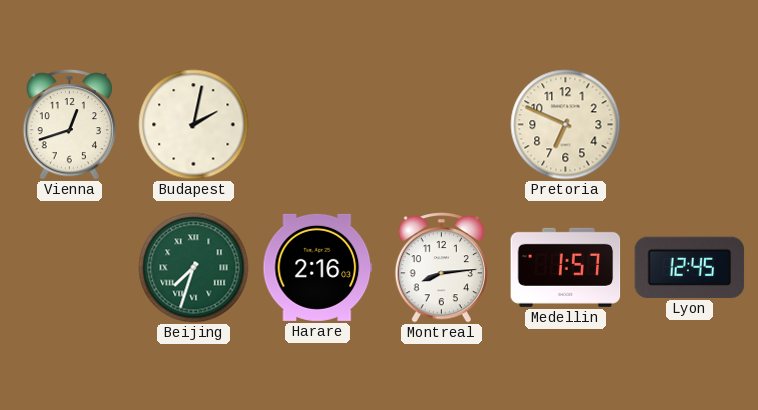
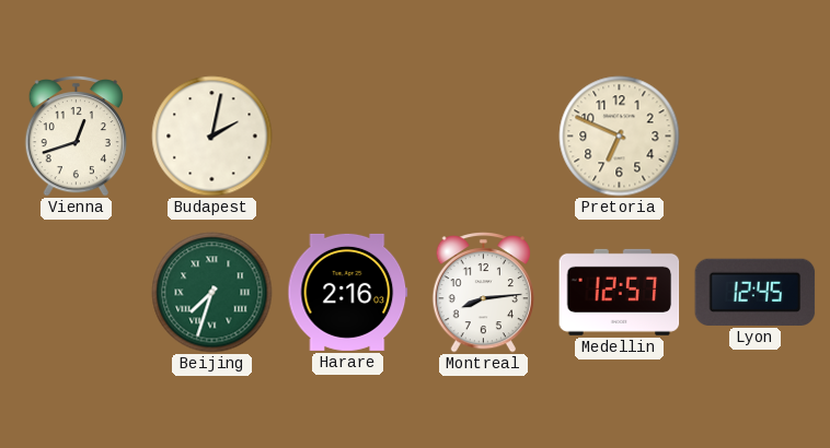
Medellin: 1:57 -> 12:57 (620, 292)
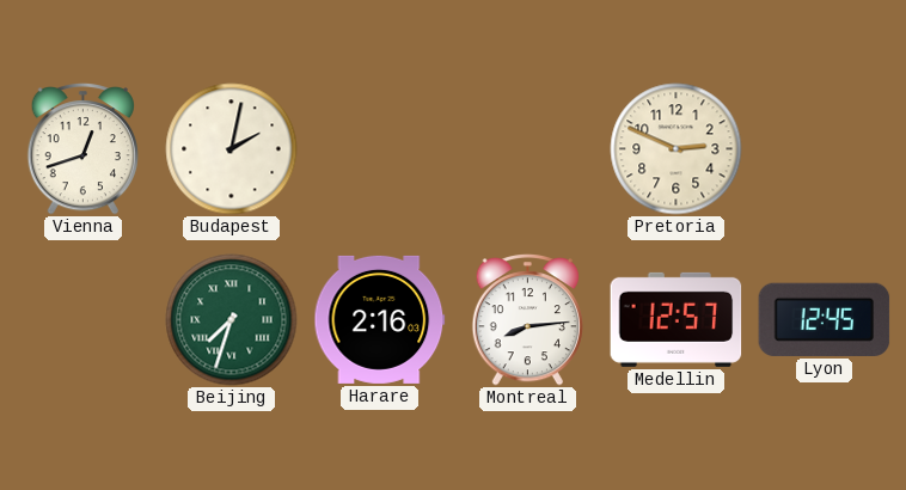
Pretoria: 6:49 -> 2:49 (677, 149)
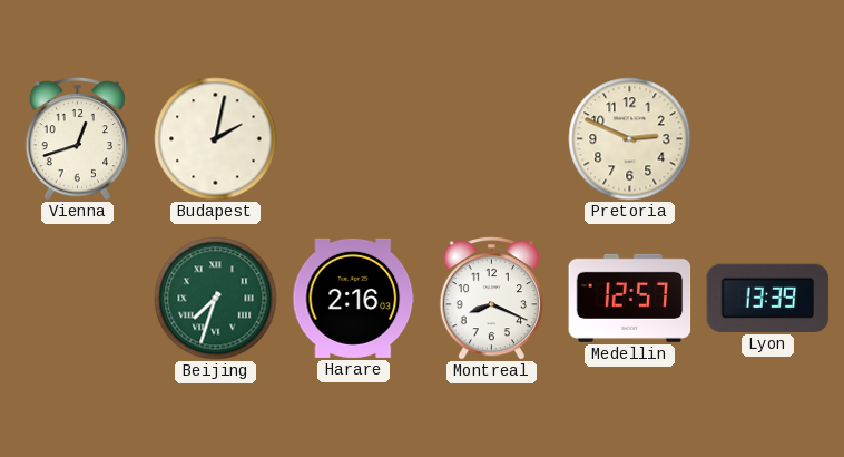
Montreal: 8:14 -> 8:19 (491, 299)
Lyon: 12:45 -> 13:39 (768, 298)
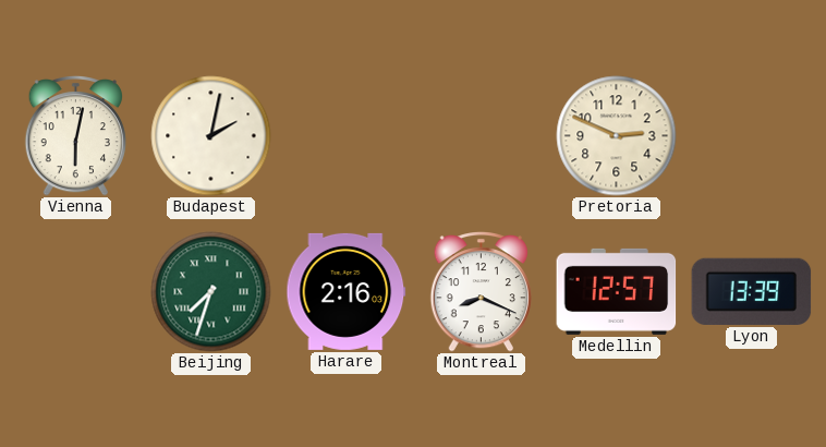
Vienna: 12:42 -> 6:02 (75, 136)
